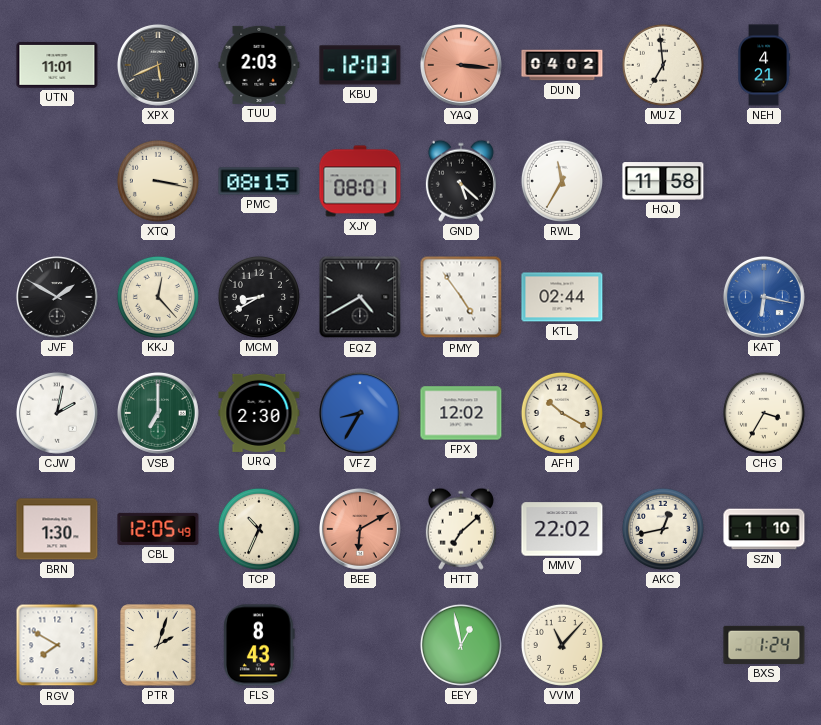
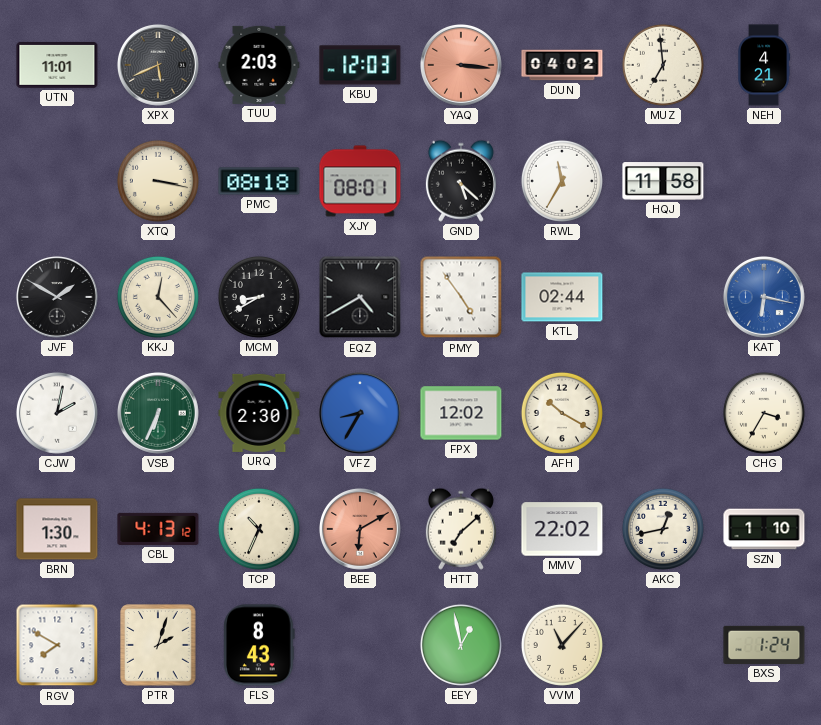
PMC: 08:15 -> 08:18 (259, 181)
VSB: 7:00 -> 6:34 (158, 413)
CBL: 12:05 -> 4:13 (158, 529)
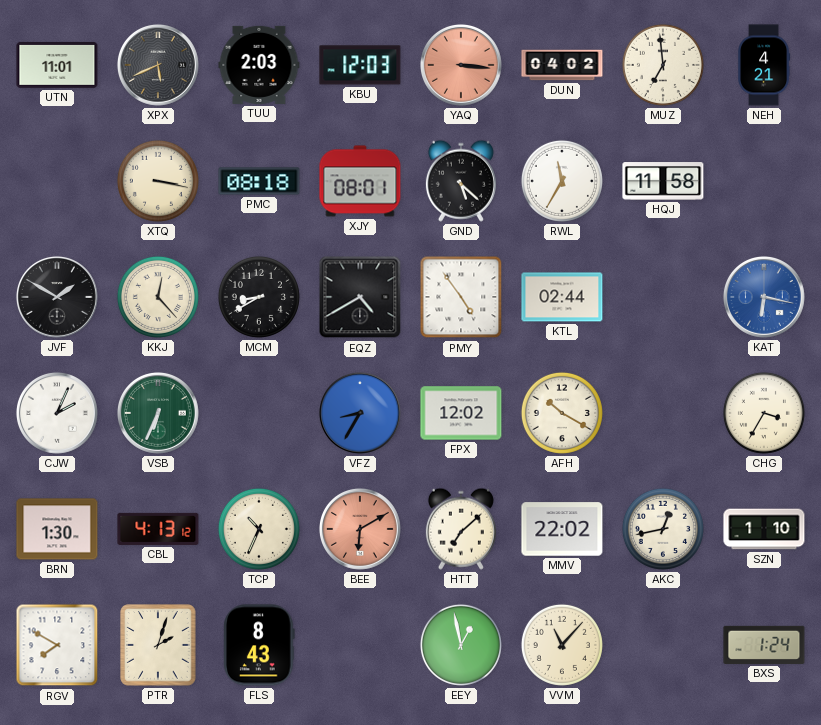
CJW: 2:02 -> 2:04 (57, 413)
URQ: 2:30 -> none (259, 413)
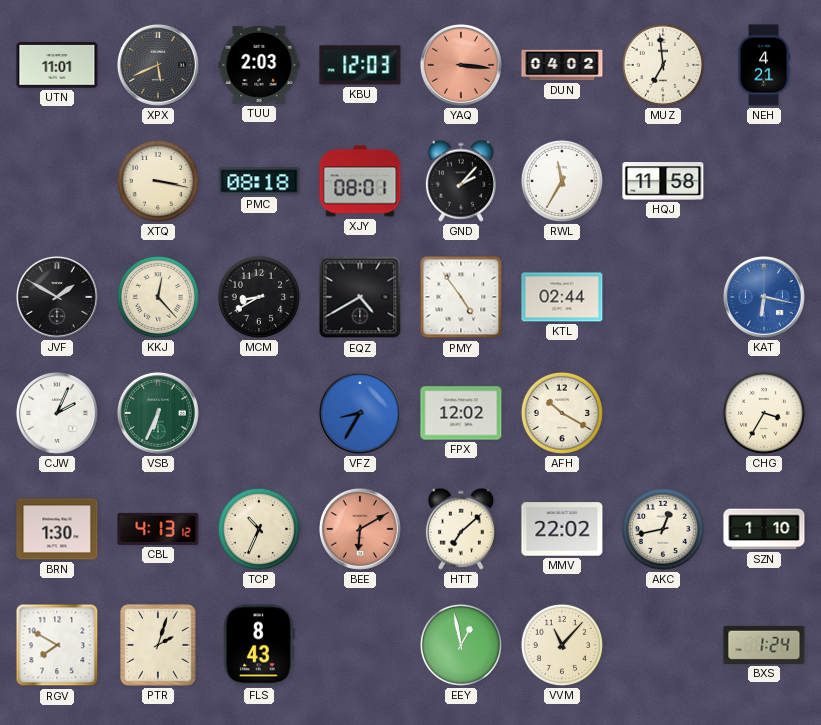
GND: 5:22 -> 2:07 (461, 181)
